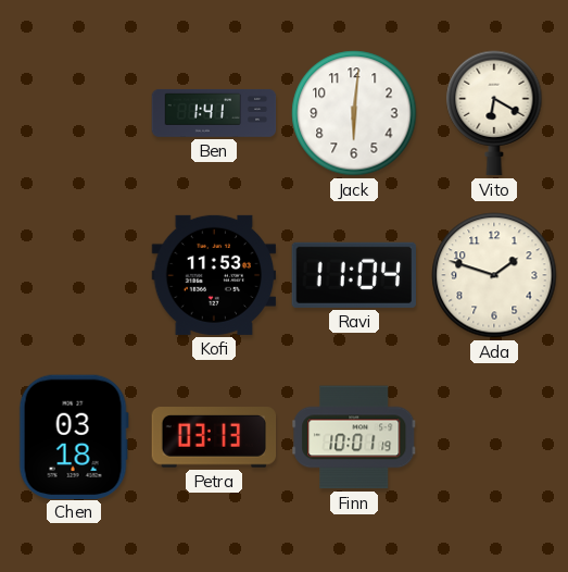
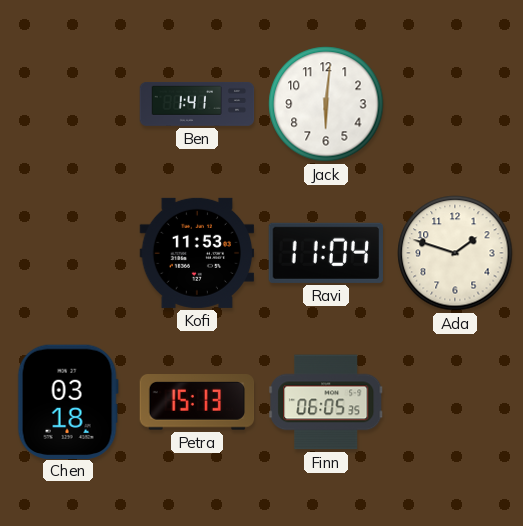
Vito: 6:20 -> none (494, 113)
Petra: 03:13 -> 15:13 (197, 403)
Finn: 10:01 -> 06:05 (326, 402)
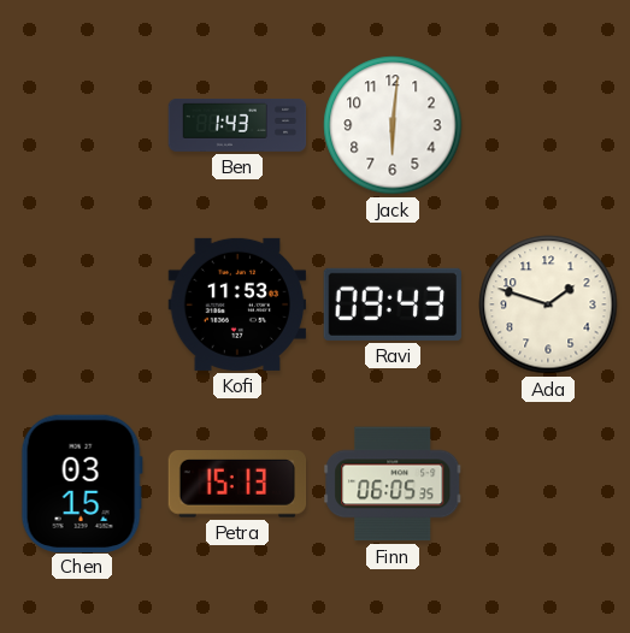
Ben: 1:41 -> 1:43 (237, 125)
Ravi: 11:04 -> 09:43 (393, 304)
Chen: 03:18 -> 03:15 (82, 483)
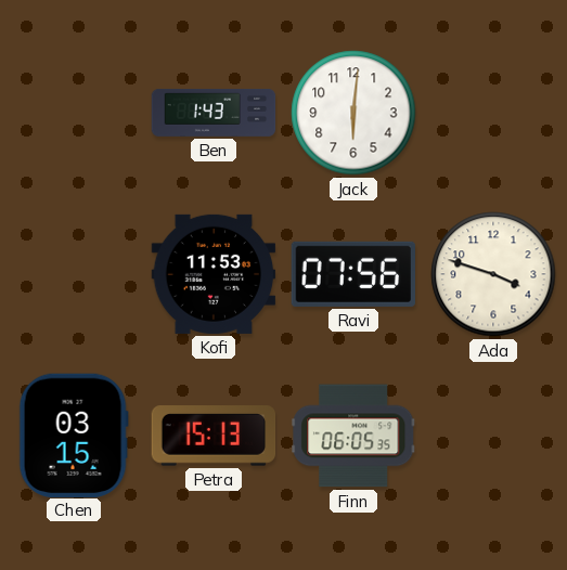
Ravi: 09:43 -> 07:56 (353, 274)
Ada: 1:48 -> 3:48 (493, 274)
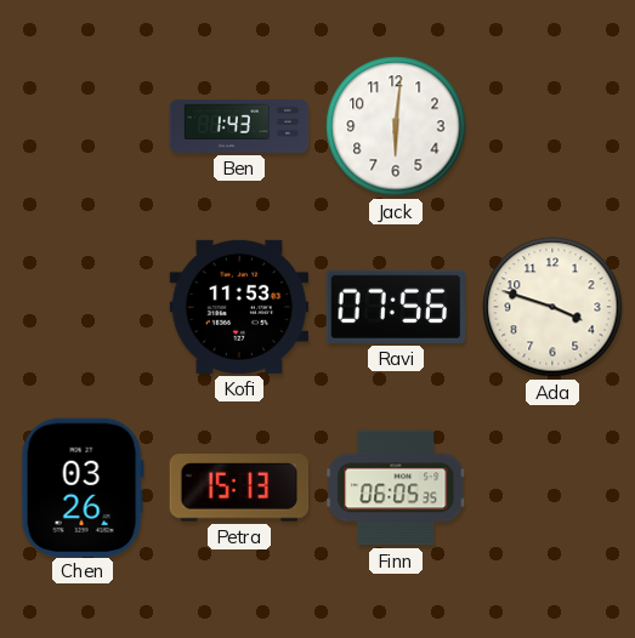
Chen: 03:15 -> 03:26 (83, 486)
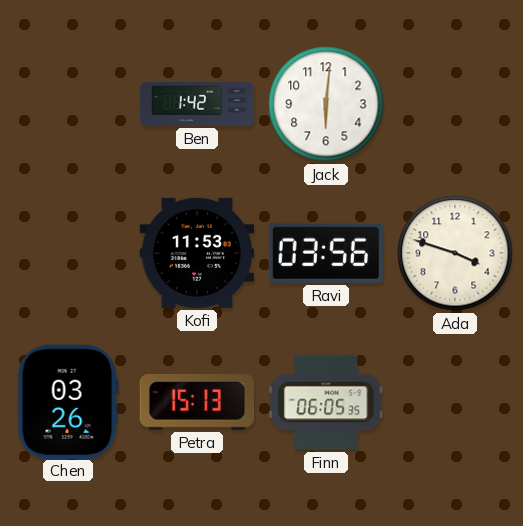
Ben: 1:43 -> 1:42 (197, 104)
Ravi: 07:56 -> 03:56 (326, 253)
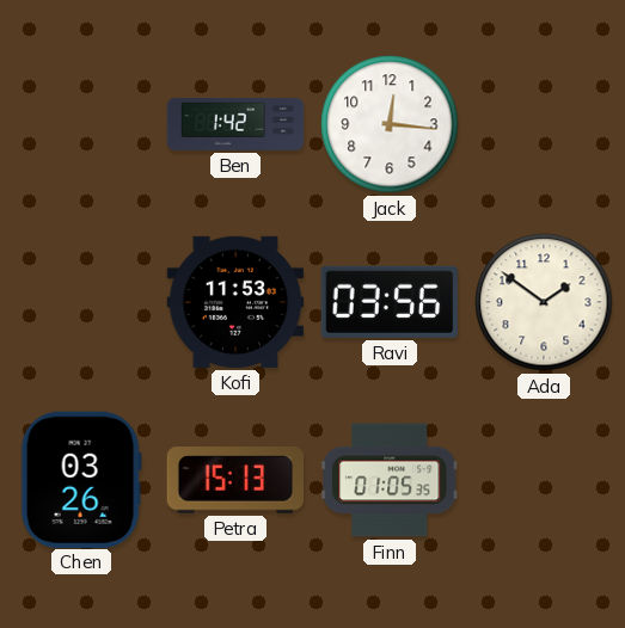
Jack: 6:01 -> 12:16 (390, 124)
Ada: 3:48 -> 1:51 (544, 302)
Finn: 06:05 -> 01:05 (390, 480)
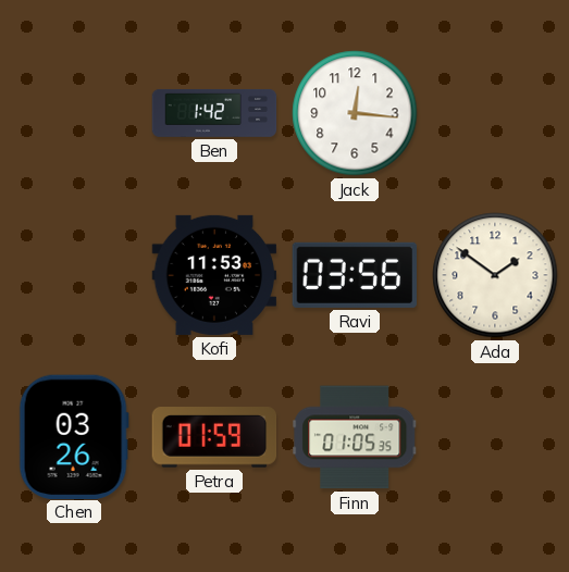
Petra: 15:13 -> 01:59 (214, 438)
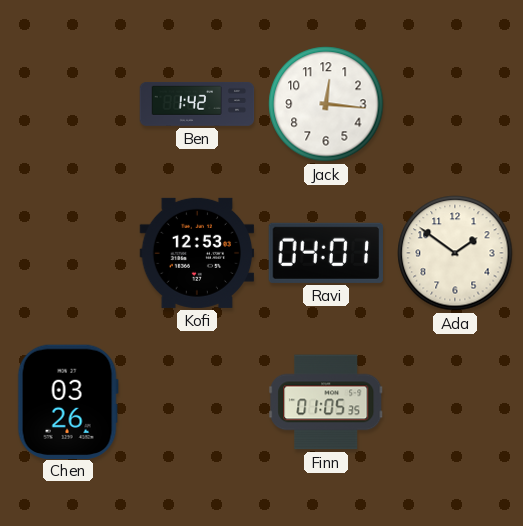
Kofi: 11:53 -> 12:53 (197, 253)
Ravi: 03:56 -> 04:01 (326, 253)
Petra: 01:59 -> none (214, 438)
